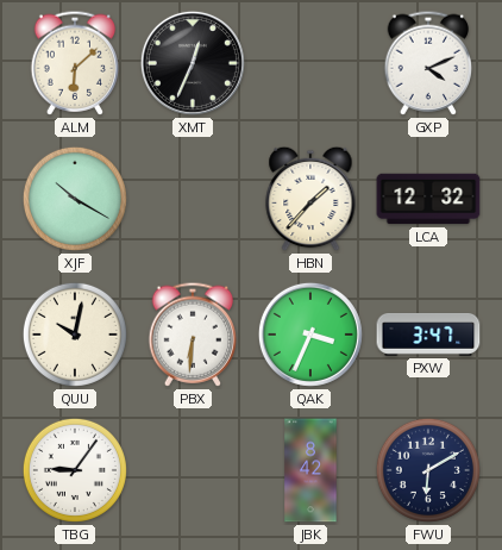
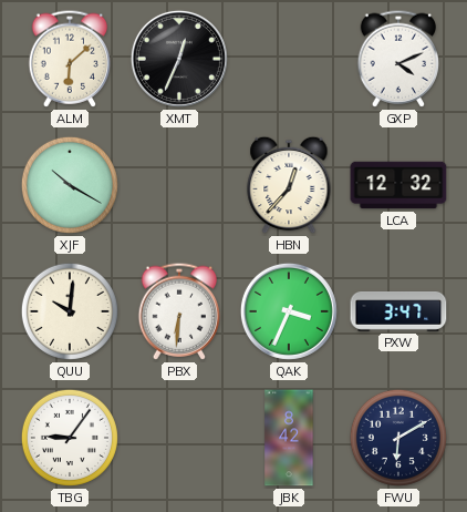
HBN: 1:37 -> 12:37 (289, 185)
QUU: 10:02 -> 10:01 (70, 311)
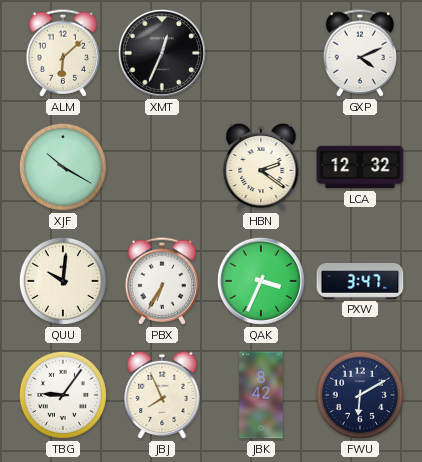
HBN: 12:37 -> 2:21 (261, 167)
PBX: 6:31 -> 6:35 (162, 281)
JBJ: none -> 7:56 (162, 395)
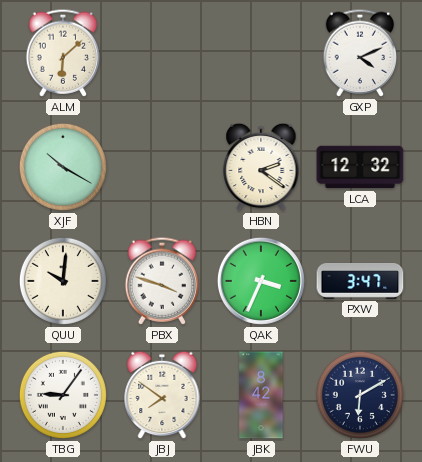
XMT: 12:34 -> none (162, 53)
PBX: 6:35 -> 3:48 (162, 281)
JBJ: 7:56 -> 7:51 (162, 395)
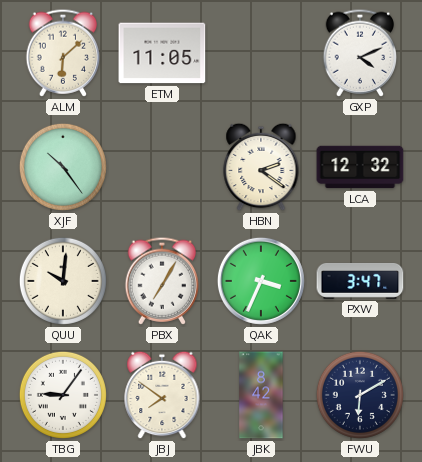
ETM: none -> 11:05 (162, 53)
XJF: 10:20 -> 10:24 (63, 167)
PBX: 3:48 -> 7:05 (162, 281)
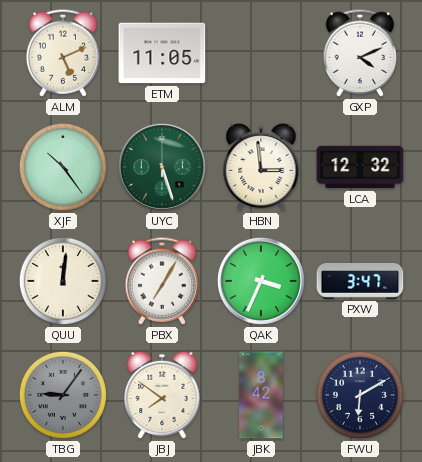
ALM: 6:08 -> 5:11 (63, 53)
UYC: none -> 5:27 (162, 167)
HBN: 2:21 -> 2:59 (261, 167)
QUU: 10:01 -> 12:01 (63, 281)
TBG dial: white -> grey (63, 395)
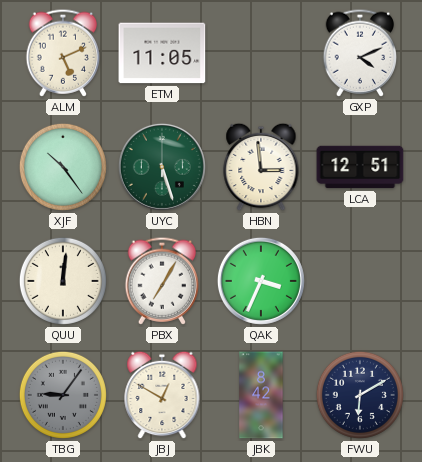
LCA: 12:32 -> 12:51 (360, 167)
PXW: 3:47 -> none (360, 282)
JBJ: 7:51 -> 12:50 (162, 395)
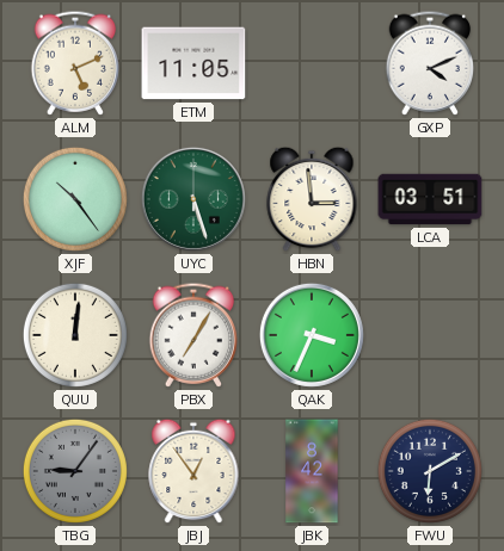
LCA: 12:51 -> 03:51 (430, 199)
JBJ: 12:50 -> 12:54 (193, 471)
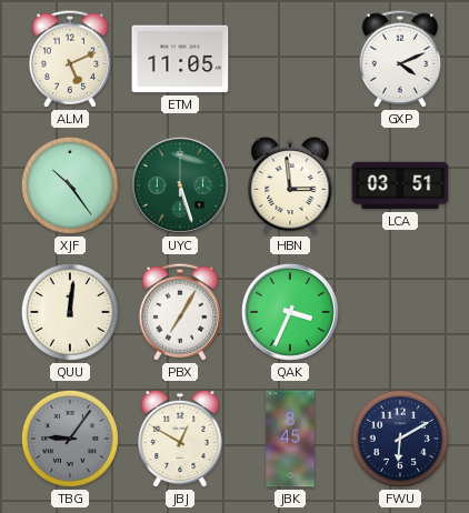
JBJ: 12:54 -> 12:50 (180, 439)
JBK: 8:42 -> 8:45 (290, 439)
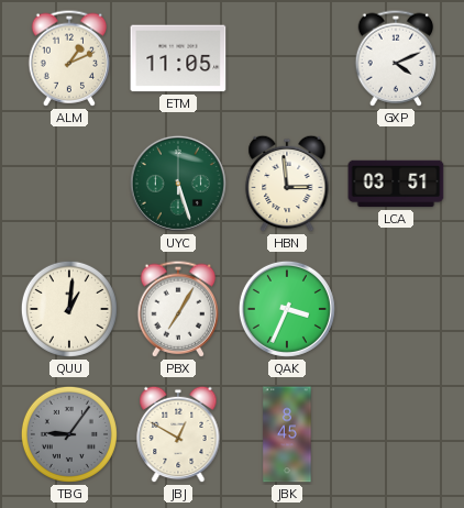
ALM: 5:11 -> 1:11 (69, 58)
XJF: 10:24 -> none (70, 185)
QUU: 12:01 -> 1:01 (69, 309)
FWU: 6:10 -> none (400, 439)
